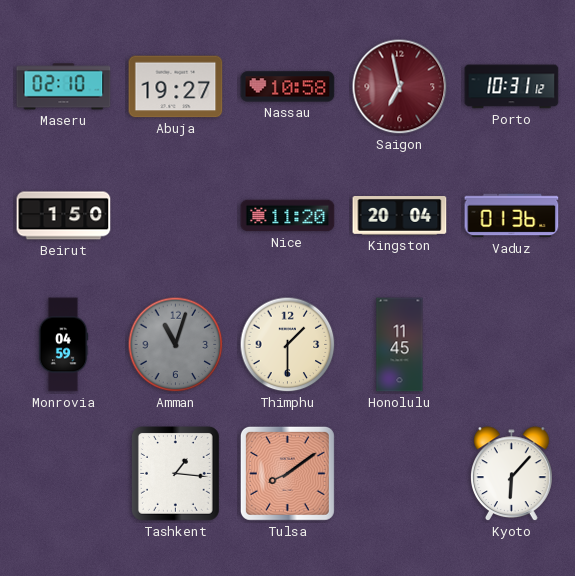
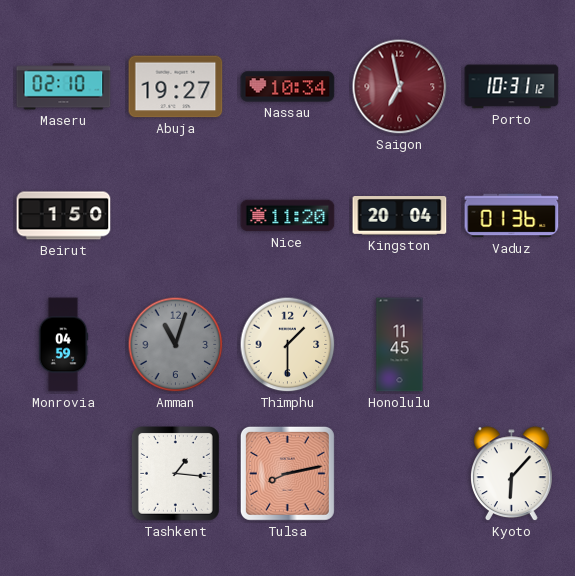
Nassau: 10:58 -> 10:34 (288, 87)
Tulsa: 8:09 -> 8:13 (287, 473)
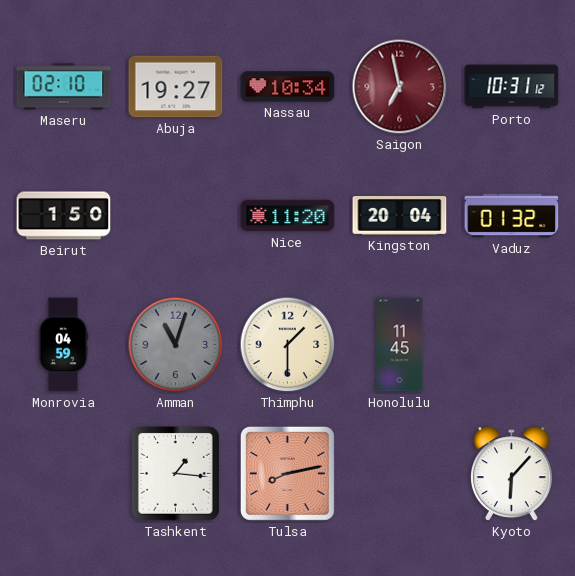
Vaduz: 01:36 -> 01:32 (512, 216)
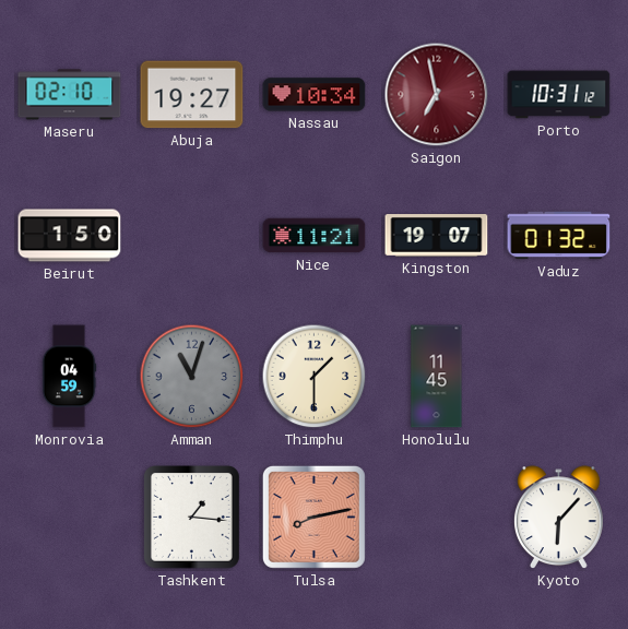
Nice: 11:20 -> 11:21 (315, 236)
Kingston: 20:04 -> 19:07 (437, 236)
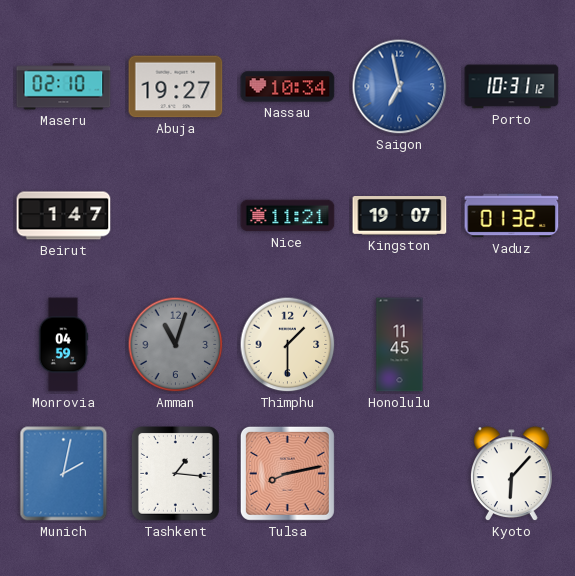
Saigon dial: burgundy -> blue (400, 87)
Beirut: 1:50 -> 1:47 (64, 216)
Munich: none -> 2:02 (64, 474)
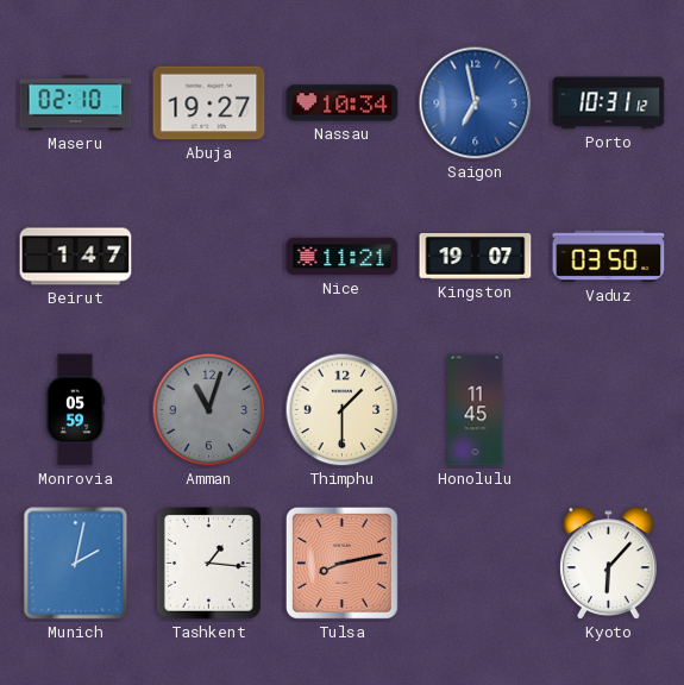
Vaduz: 01:32 -> 03:50 (609, 257)
Monrovia: 04:59 -> 05:59 (75, 410)
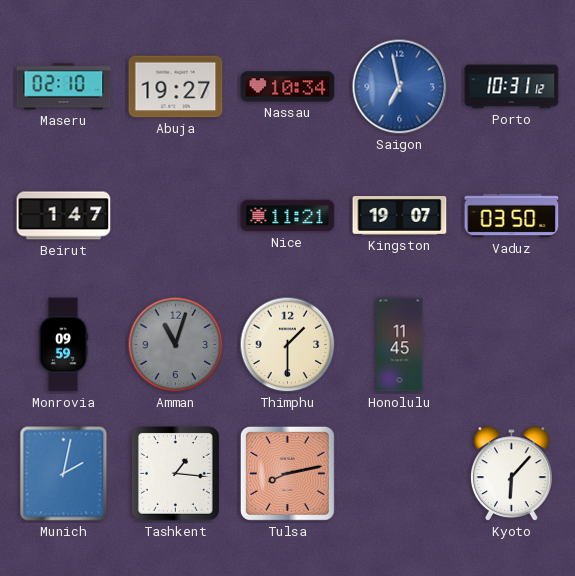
Monrovia: 05:59 -> 09:59 (63, 345)
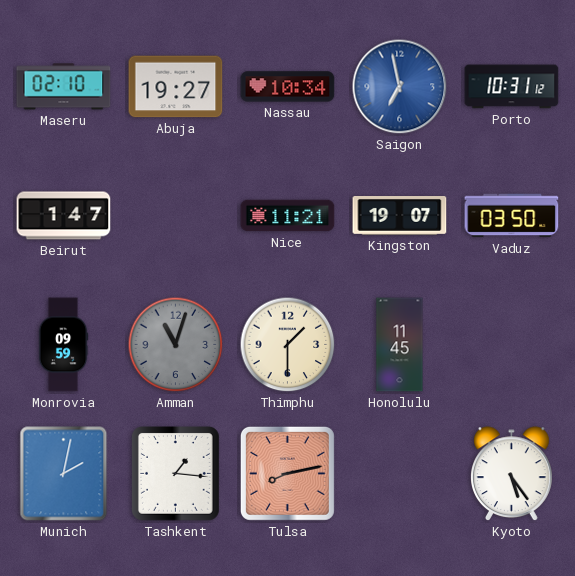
Kyoto: 6:07 -> 5:24 (512, 474)
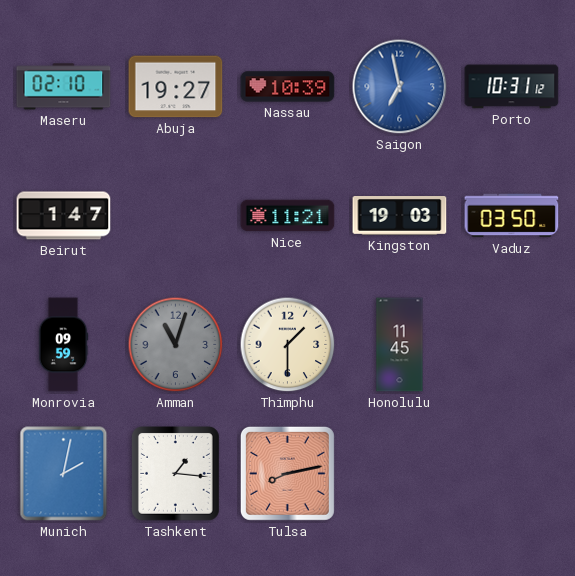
Nassau: 10:34 -> 10:39 (288, 87)
Kingston: 19:07 -> 19:03 (400, 216)
Kyoto: 5:24 -> none (512, 474)
